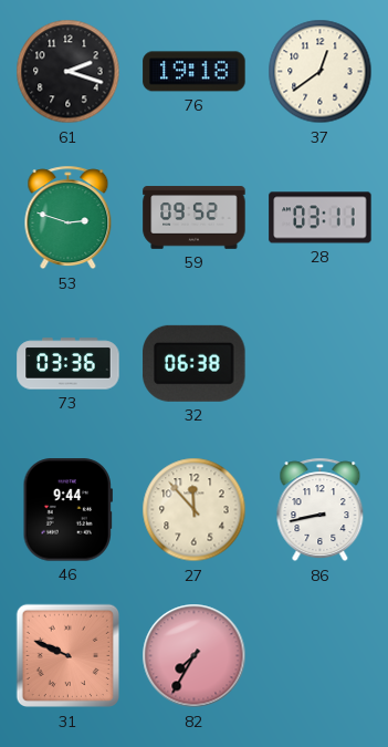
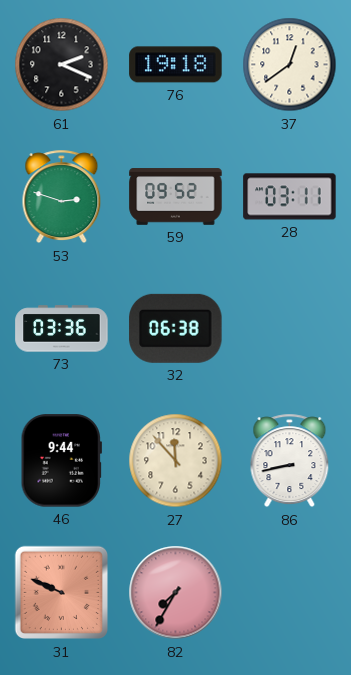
61: 2:18 -> 2:19 (62, 65)
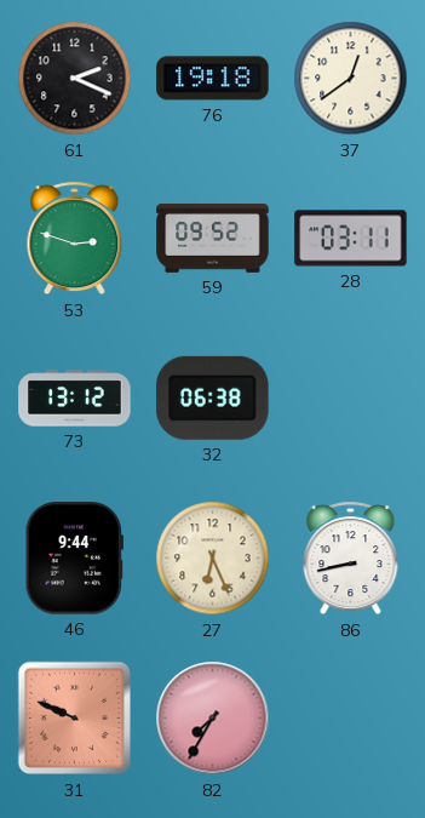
73: 03:36 -> 13:12 (75, 399)
27: 11:53 -> 6:26 (213, 559)
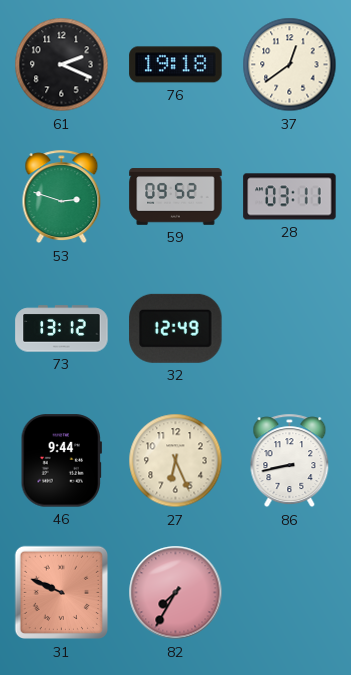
32: 06:38 -> 12:49 (176, 328)
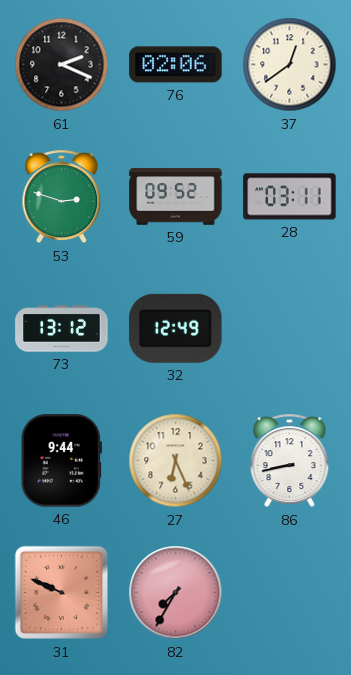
76: 19:18 -> 02:06 (176, 65)
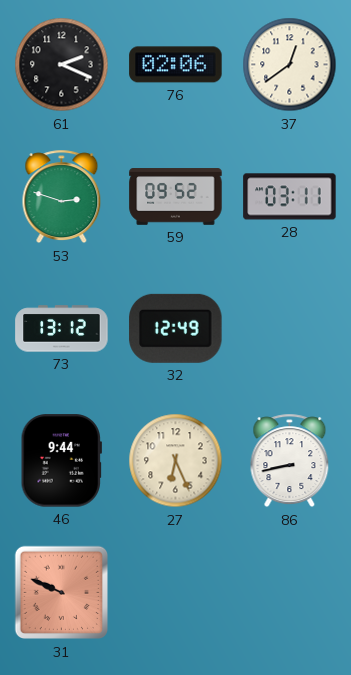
82: 7:35 -> none (176, 593)
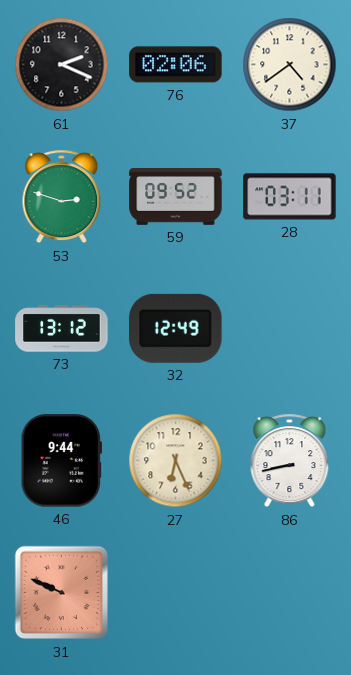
37: 12:39 -> 4:39 (290, 65)
